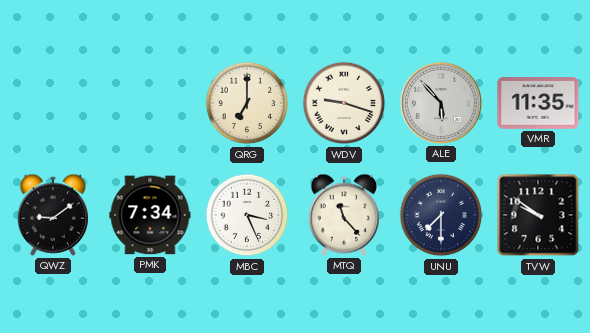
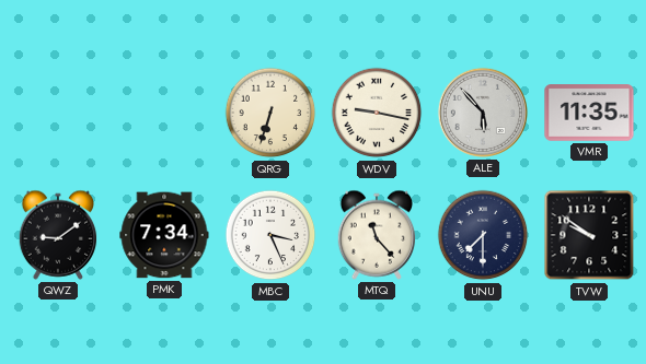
QRG: 7:00 -> 6:33 (270, 113)
WDV: 9:18 -> 9:17 (377, 113)
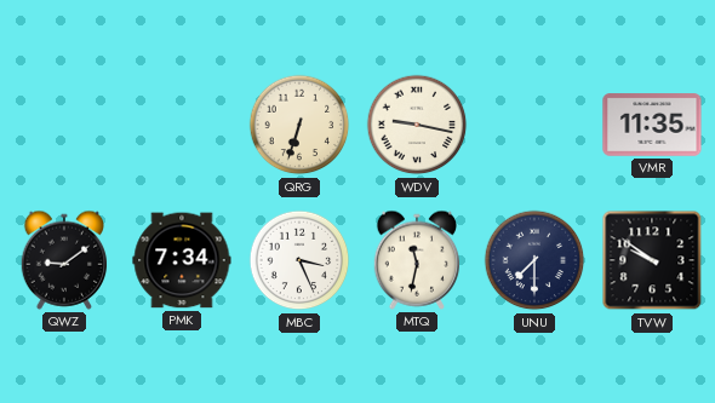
ALE: 5:53 -> none (483, 113)
MTQ: 11:23 -> 11:32 (417, 260)
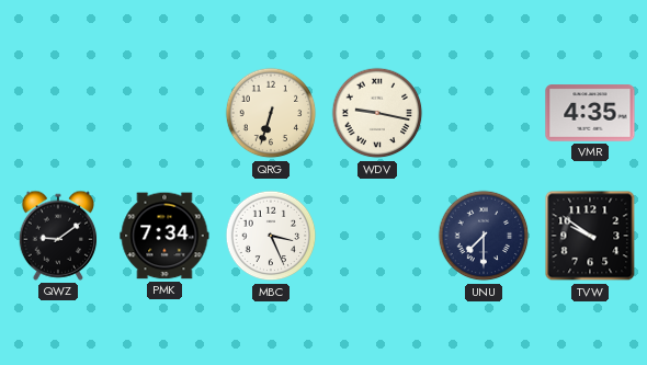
VMR: 11:35 -> 4:35 (590, 113)
MTQ: 11:32 -> none (417, 260)
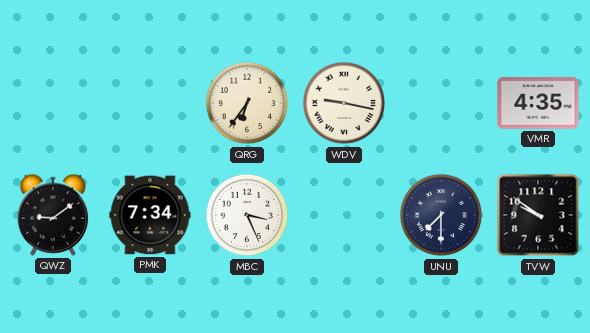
QRG: 6:33 -> 6:36 (247, 103)
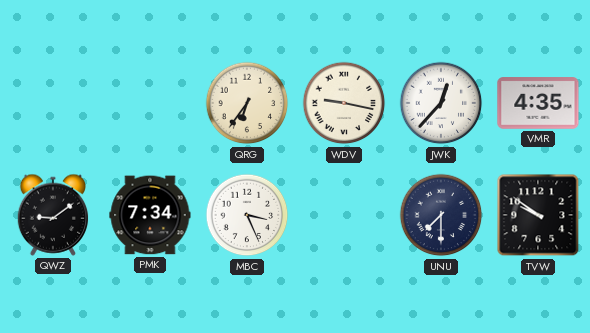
JWK: none -> 12:37 (441, 103)
